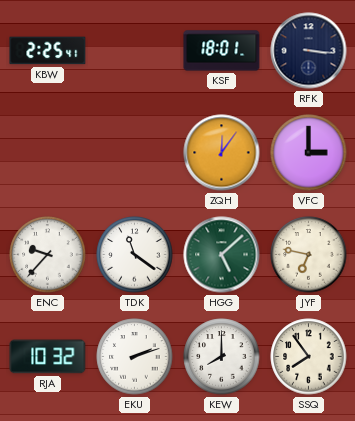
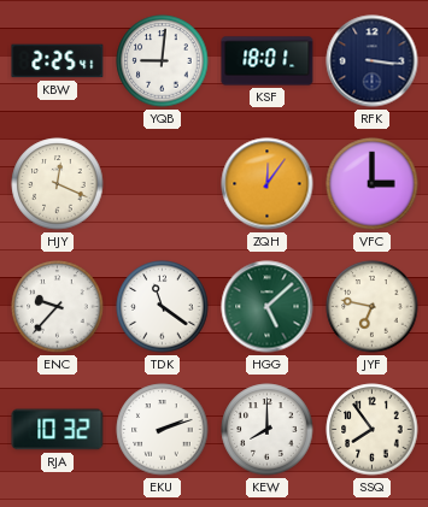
YQB: none -> 9:01 (163, 61)
HJY: none -> 12:19 (58, 184)
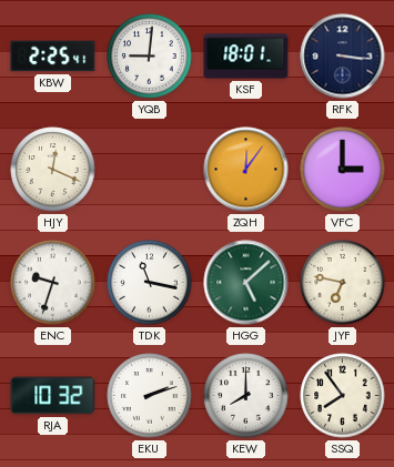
ENC: 9:37 -> 9:33 (53, 283)
TDK: 11:21 -> 11:17 (150, 283)
